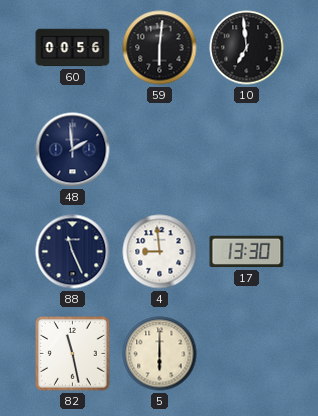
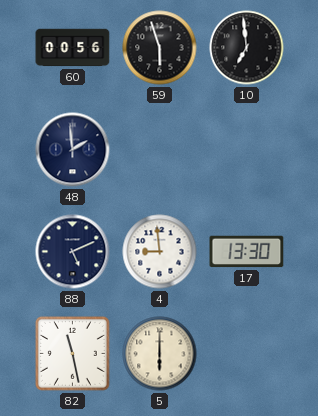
59: 6:01 -> 5:57 (160, 48)
88: 11:26 -> 5:11 (73, 252)
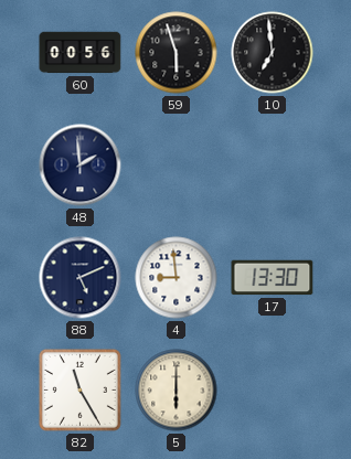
82: 11:28 -> 11:25 (79, 389)
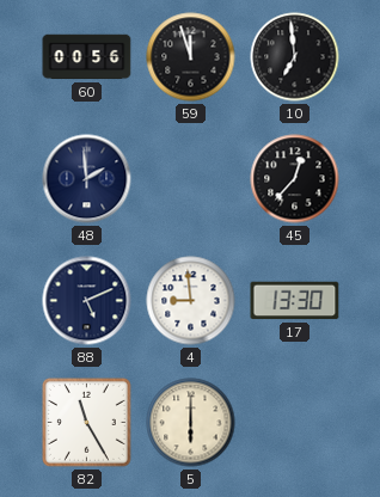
59: 5:57 -> 11:57 (191, 57)
45: none -> 12:37 (295, 179)
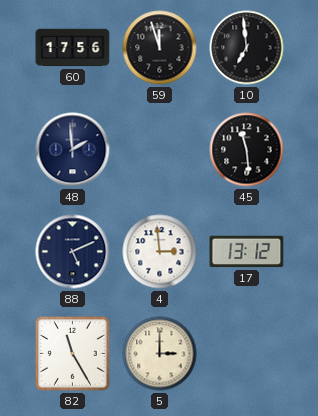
60: 00:56 -> 17:56 (73, 48)
45: 12:37 -> 11:29 (247, 150)
4: 8:59 -> 2:59 (160, 252)
17: 13:30 -> 13:12 (247, 252)
5: 6:00 -> 3:00 (160, 354)
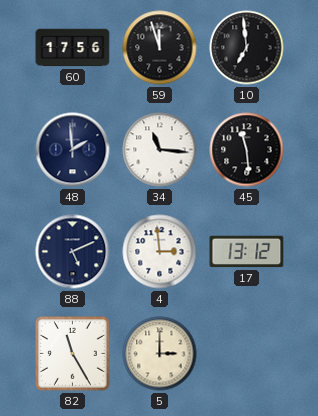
34: none -> 11:16 (160, 150)
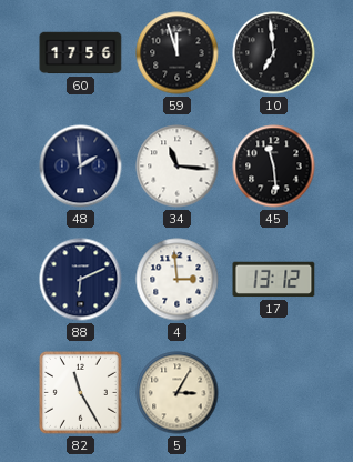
88: 5:11 -> 6:11 (81, 280)
5: 3:00 -> 3:05 (178, 393)
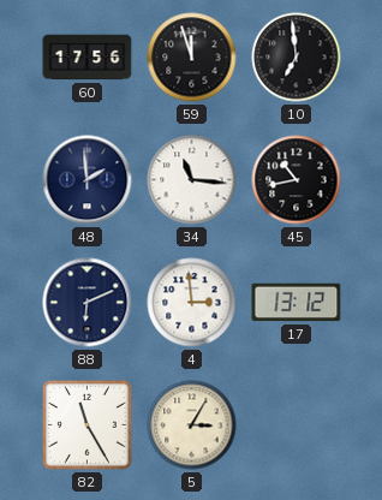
45: 11:29 -> 10:43 (297, 180)
